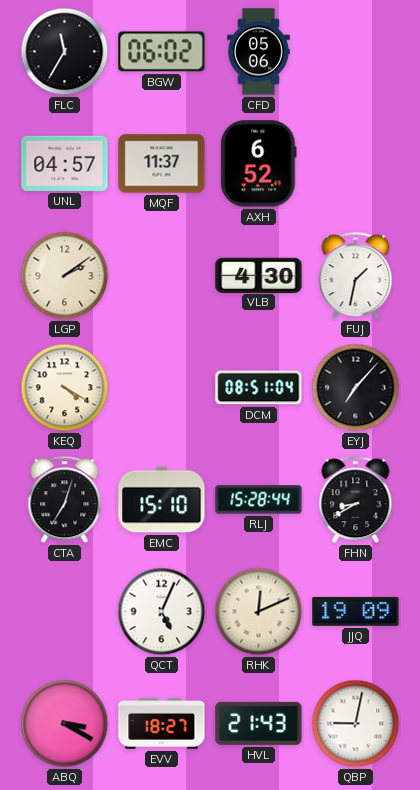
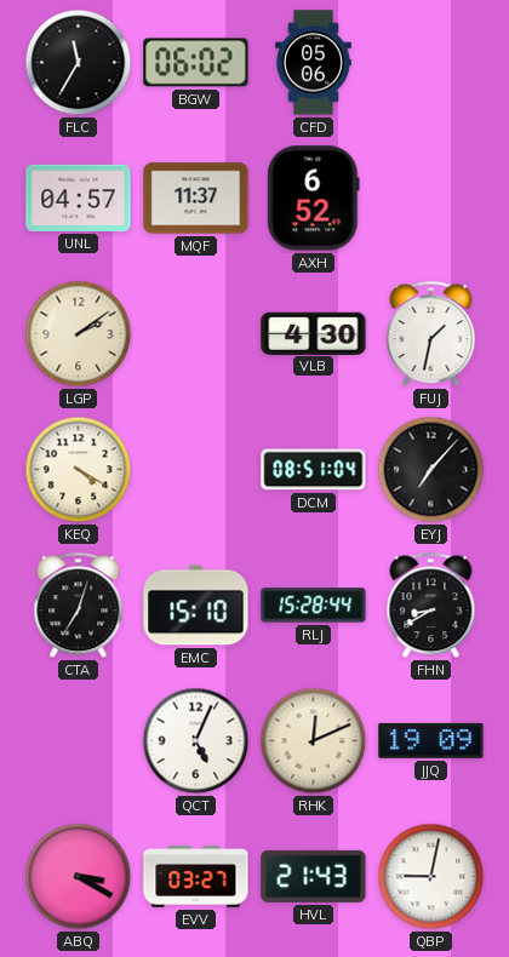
EVV: 18:27 -> 03:27 (196, 876)
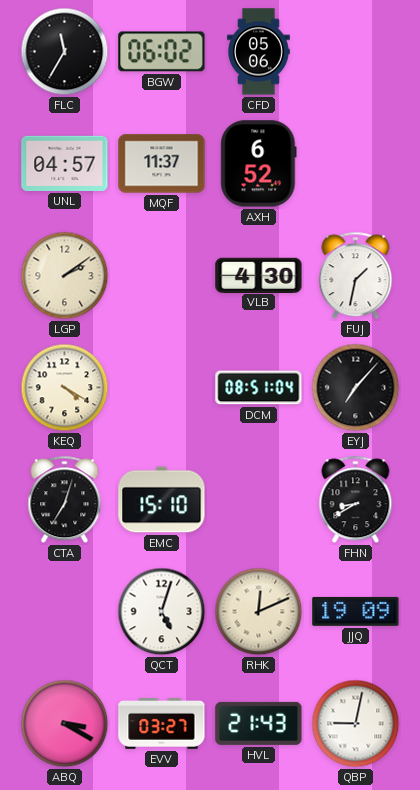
RLJ: 15:28 -> none (314, 606)
QCT: 5:04 -> 5:03 (162, 612)
